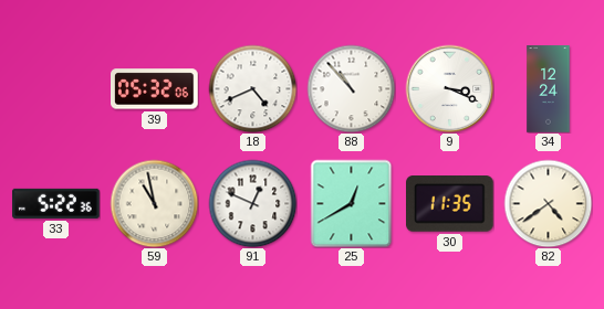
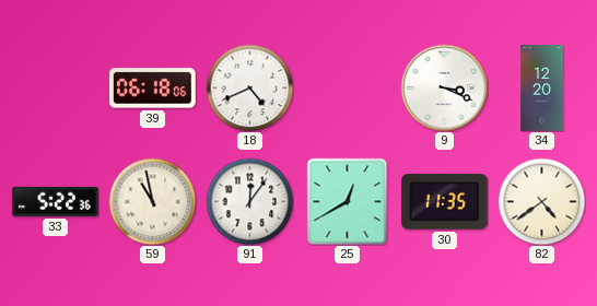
39: 05:32 -> 06:18 (153, 89)
88: 10:53 -> none (351, 88)
34: 12:24 -> 12:20 (542, 89)
91: 12:49 -> 12:06 (249, 201)
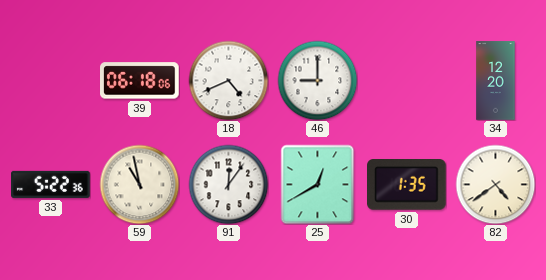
46: none -> 9:00 (317, 80)
9: 3:19 -> none (444, 87)
30: 11:35 -> 1:35 (407, 185)
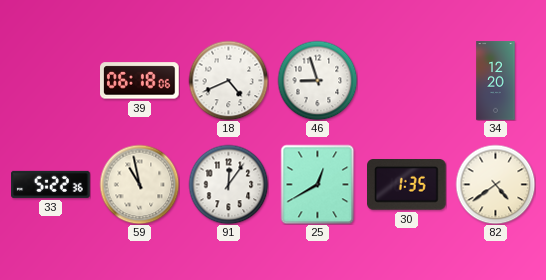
46: 9:00 -> 8:57 (317, 80)
